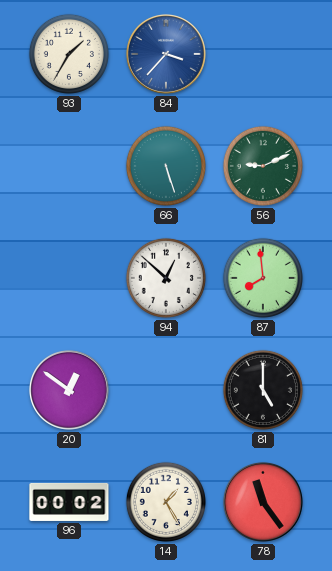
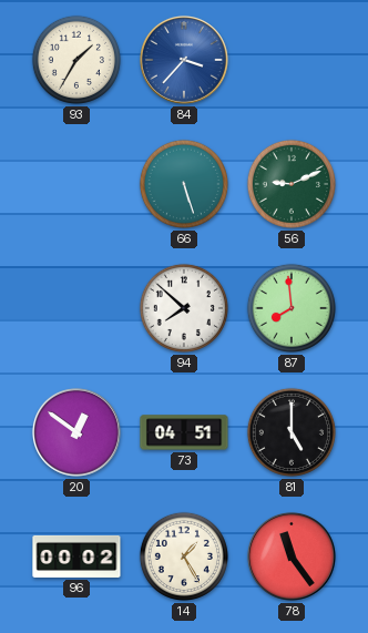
94: 12:52 -> 7:52 (184, 308)
73: none -> 04:51 (184, 432)
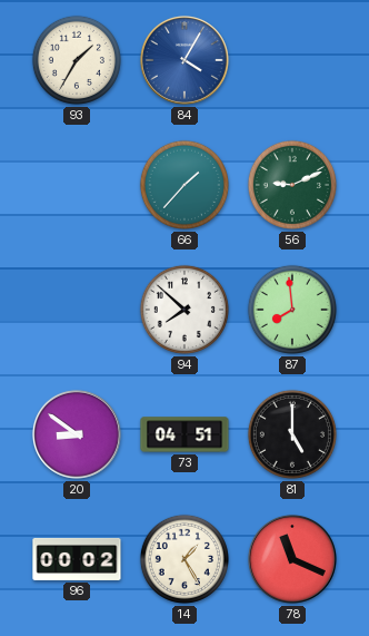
84: 3:37 -> 4:05 (184, 60)
66: 5:27 -> 1:37 (184, 185)
20: 12:51 -> 8:51 (77, 434)
78: 11:24 -> 11:19 (292, 559)
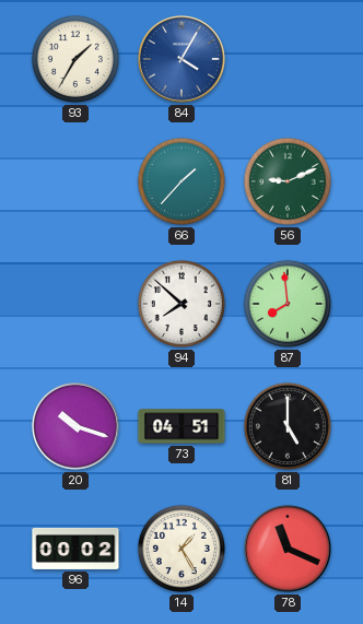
20: 8:51 -> 10:18 (75, 426)
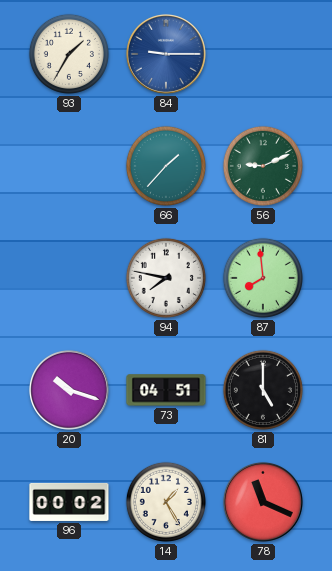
84: 4:05 -> 9:15 (166, 54)
94: 7:52 -> 7:47 (166, 278)
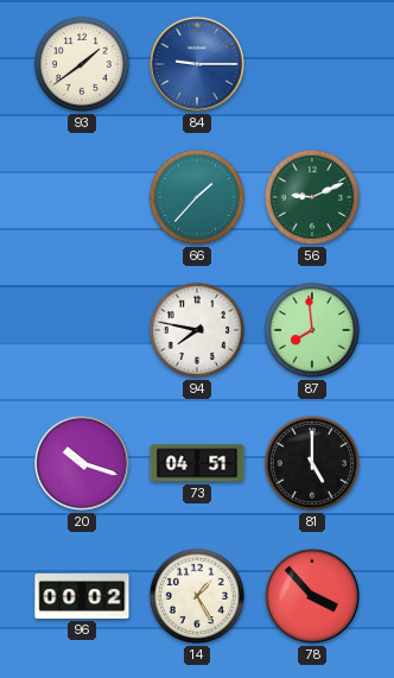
93: 1:35 -> 1:39 (82, 64)
78: 11:19 -> 3:53 (312, 596)
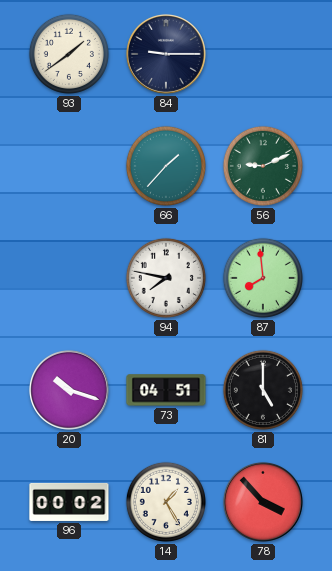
84 dial: blue -> navy (166, 54)
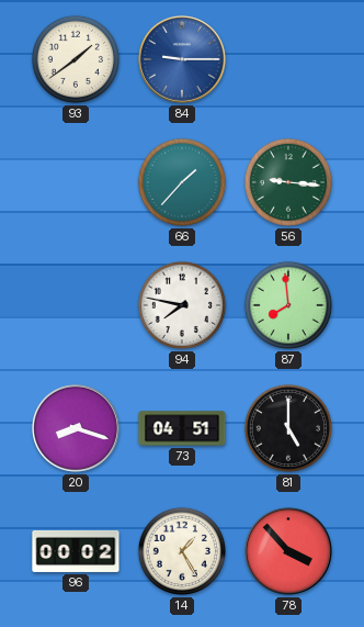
84 dial: navy -> blue (182, 59)
56: 9:11 -> 9:16 (288, 182)
20: 10:18 -> 8:18 (76, 428)
